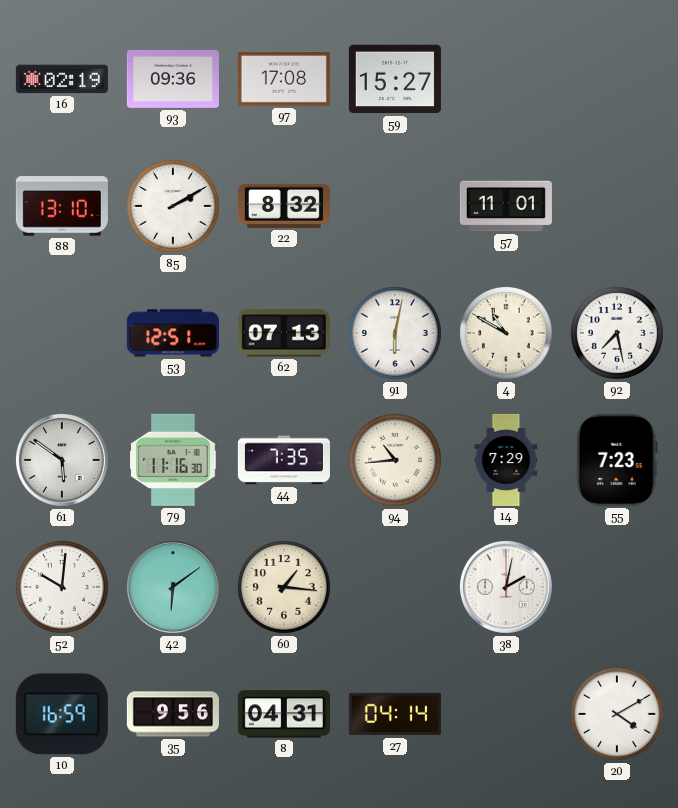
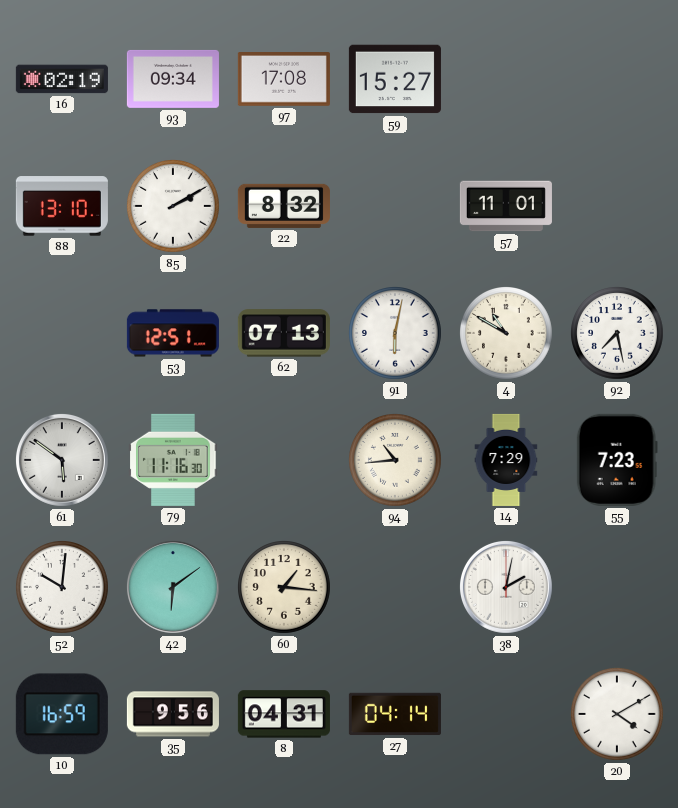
93: 09:36 -> 09:34 (173, 79)
44: 7:35 -> none (284, 460)
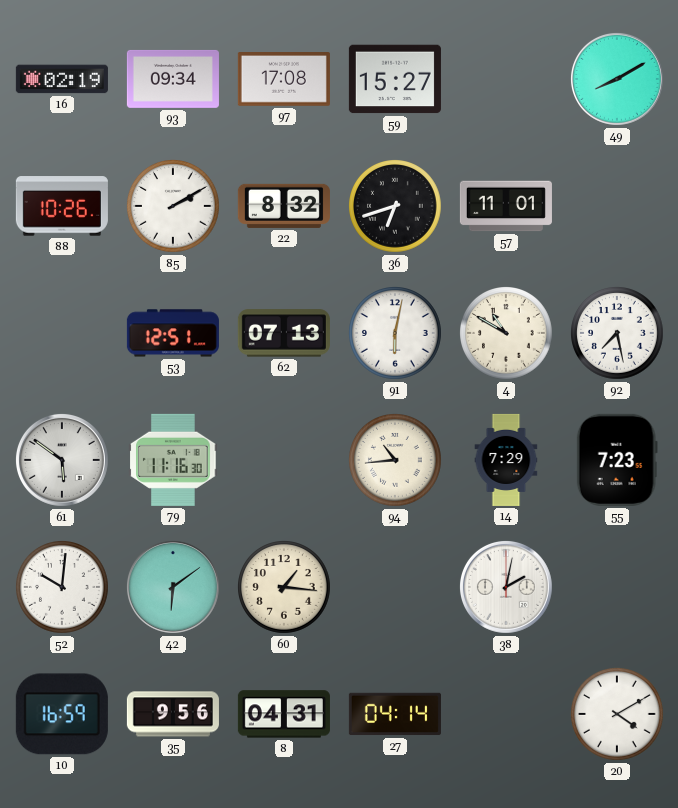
49: none -> 8:10 (617, 79)
88: 13:10 -> 10:26 (62, 206)
36: none -> 6:42 (396, 207)
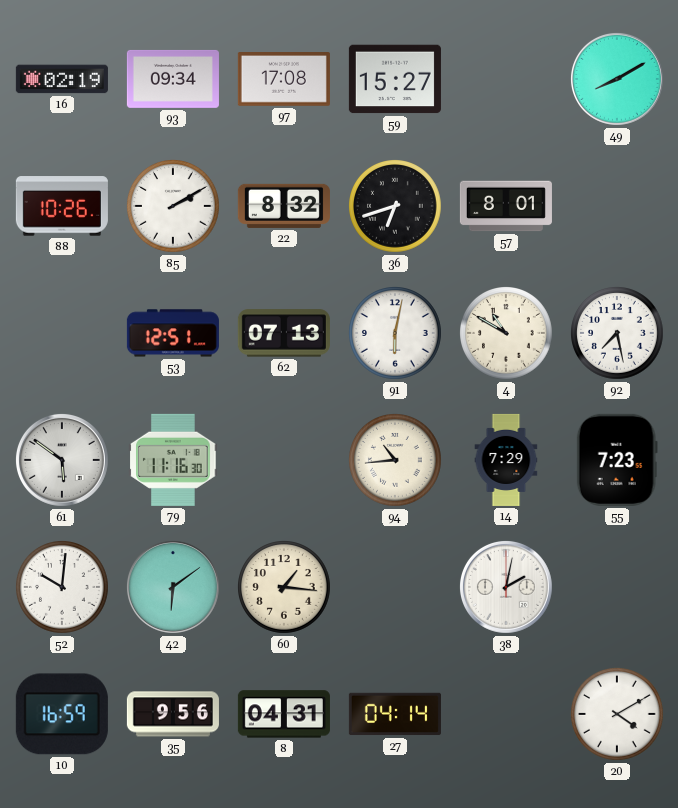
57: 11:01 -> 8:01 (506, 206)
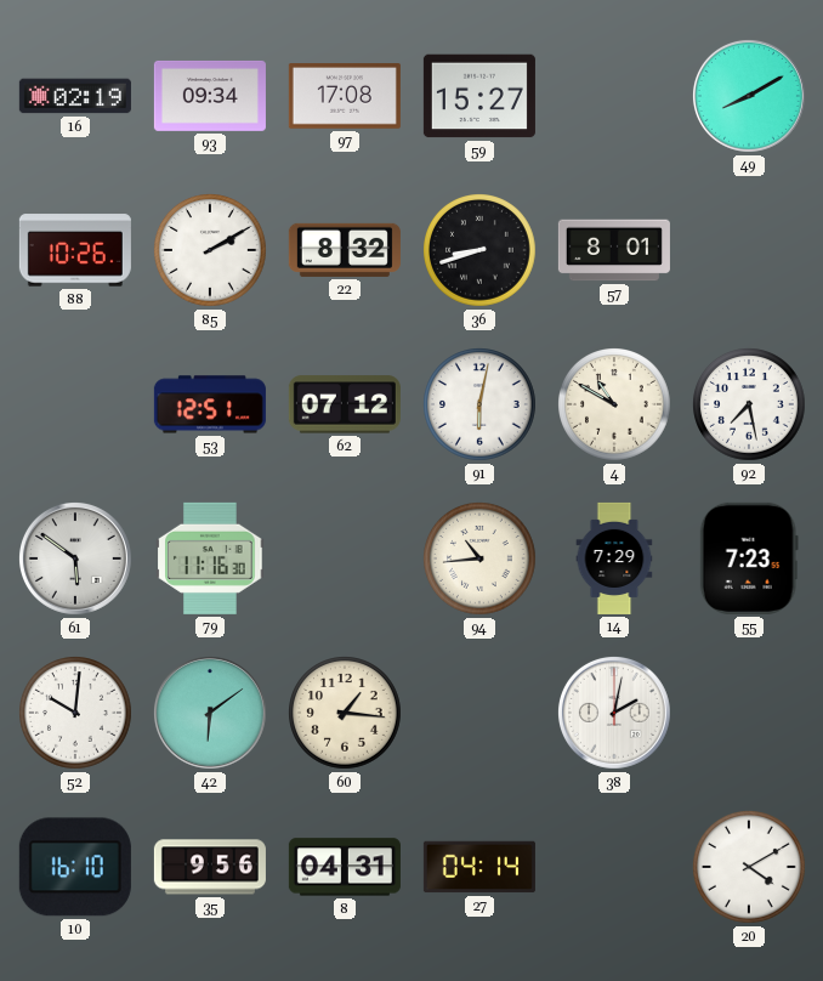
36: 6:42 -> 8:42 (481, 251)
62: 07:13 -> 07:12 (345, 404)
10: 16:59 -> 16:10 (75, 867)
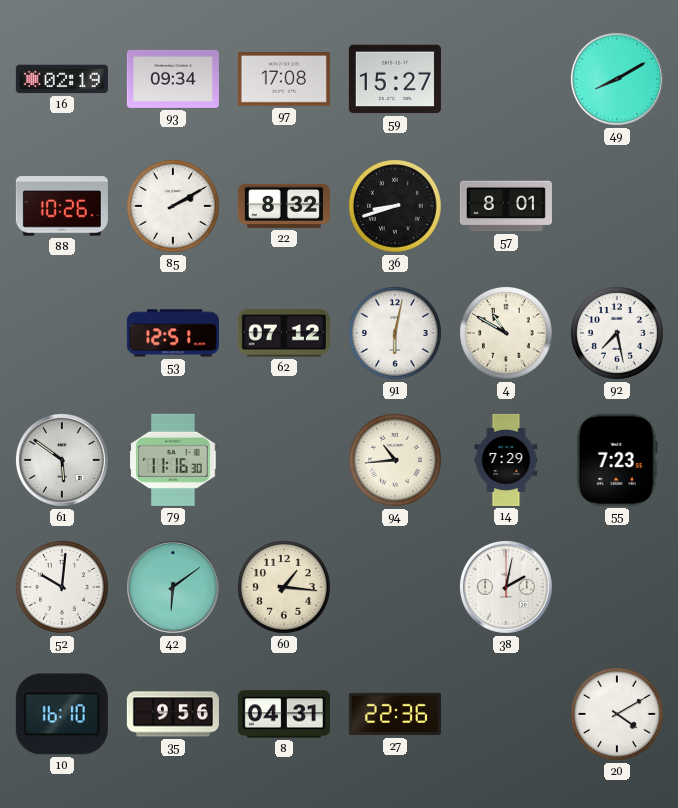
27: 04:14 -> 22:36 (395, 714)
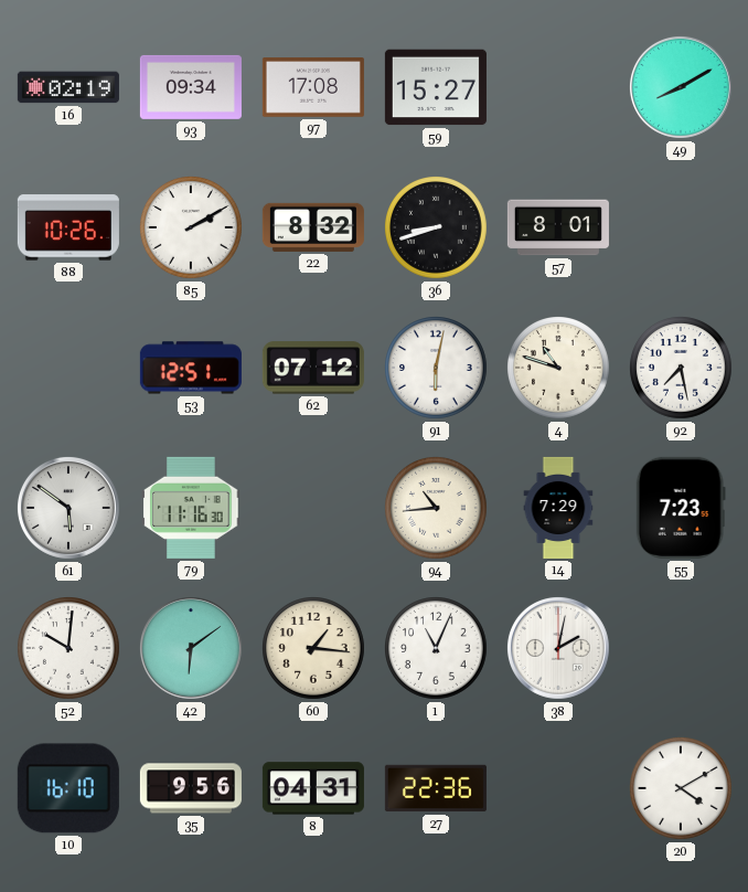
4: 10:50 -> 10:48 (559, 369)
1: none -> 11:04 (437, 649)
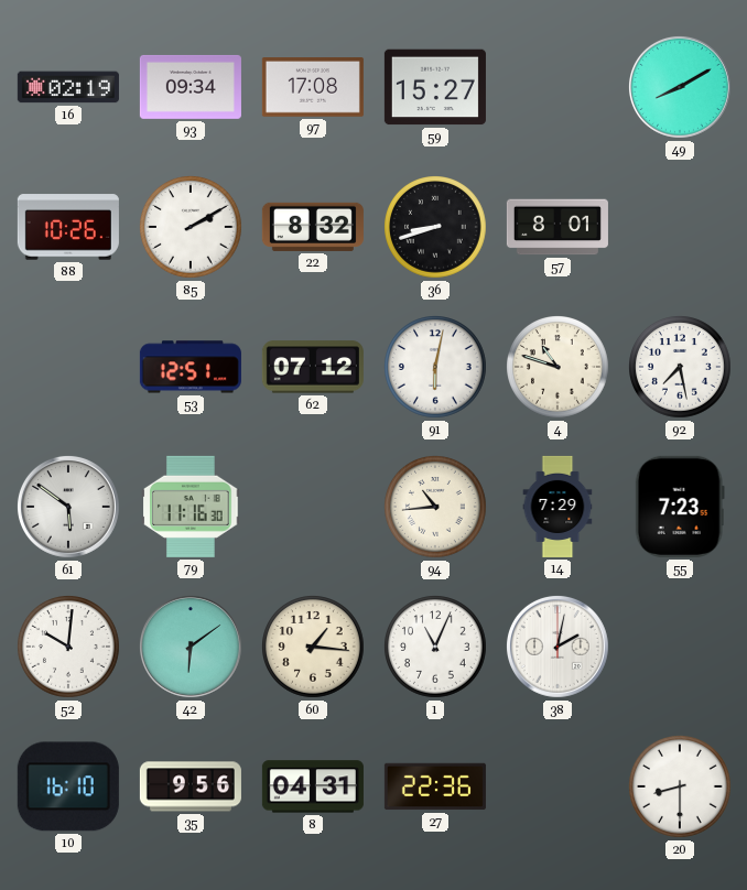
20: 4:10 -> 8:30 (681, 788)
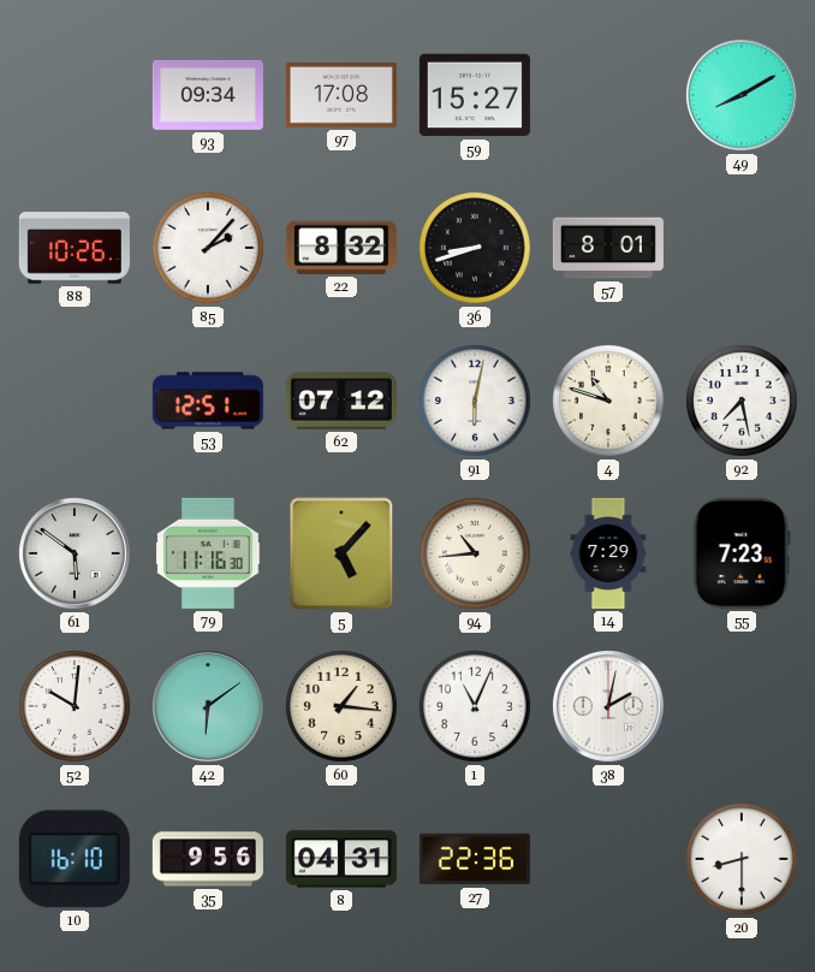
16: 02:19 -> none (68, 87)
85: 2:10 -> 2:07 (209, 249)
5: none -> 5:07 (341, 553)
